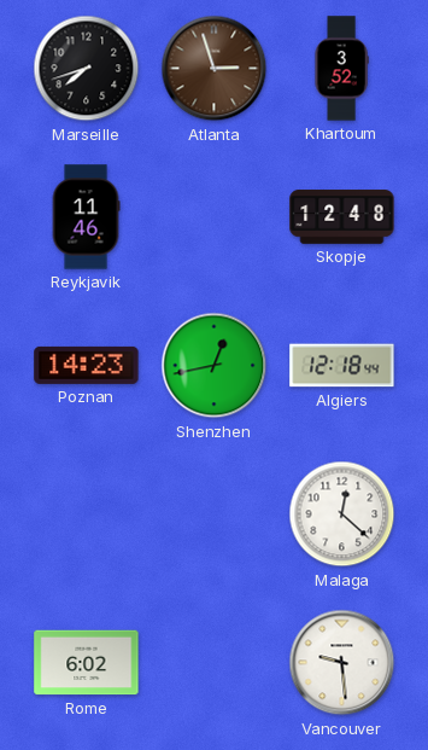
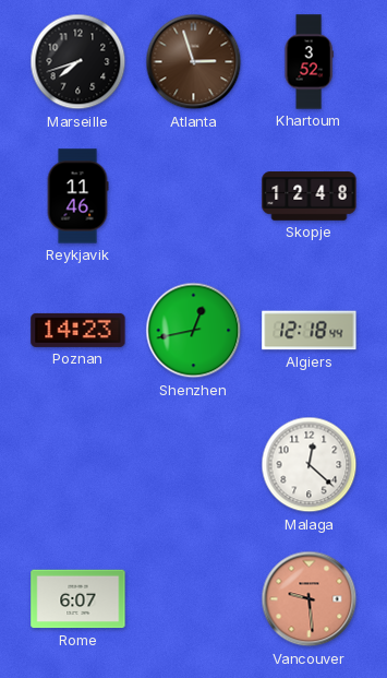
Rome: 6:02 -> 6:07 (78, 599)
Vancouver dial: white -> salmon (310, 599)
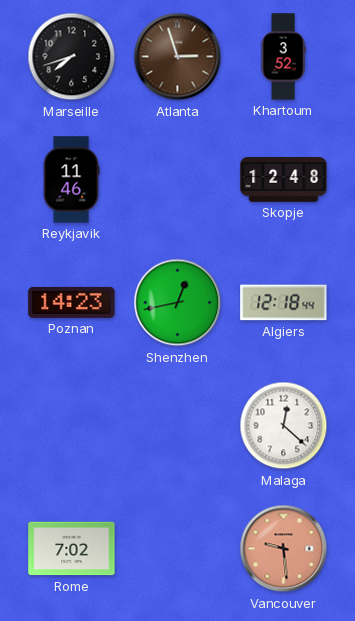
Rome: 6:07 -> 7:02 (72, 549)
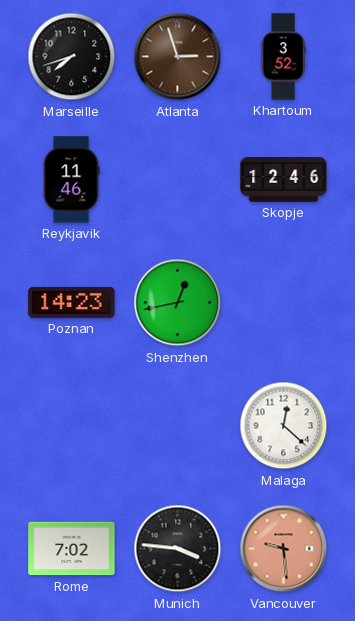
Skopje: 12:48 -> 12:46 (284, 180)
Algiers: 12:18 -> none (284, 303)
Munich: none -> 3:46 (178, 549)
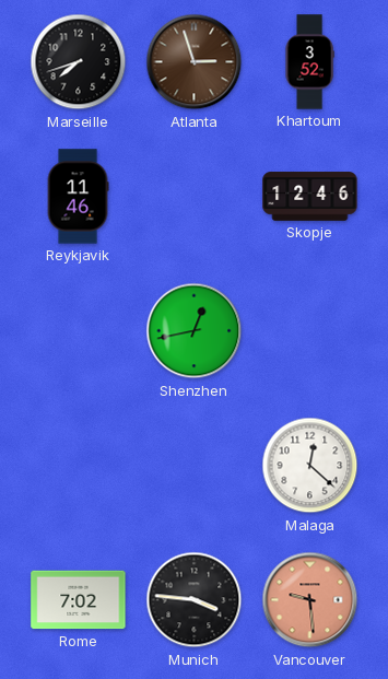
Poznan: 14:23 -> none (72, 302)
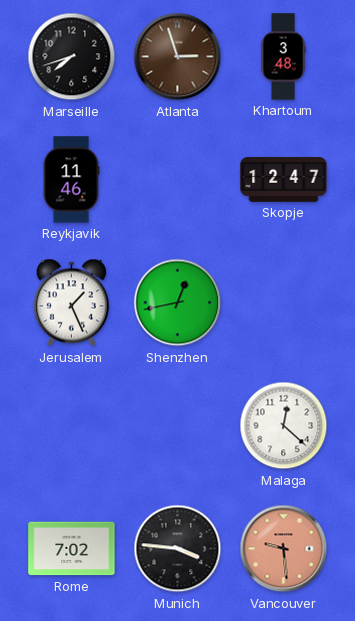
Khartoum: 3:52 -> 3:48 (283, 57)
Skopje: 12:46 -> 12:47 (284, 180)
Jerusalem: none -> 1:26 (71, 303)
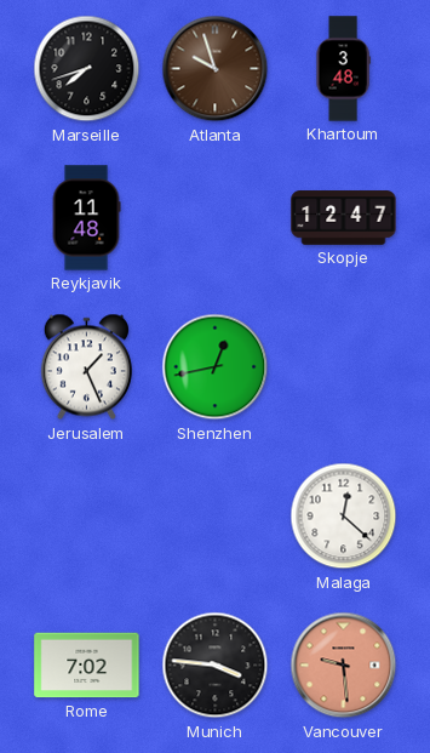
Atlanta: 2:57 -> 9:57 (216, 69)
Reykjavik: 11:46 -> 11:48 (86, 218)
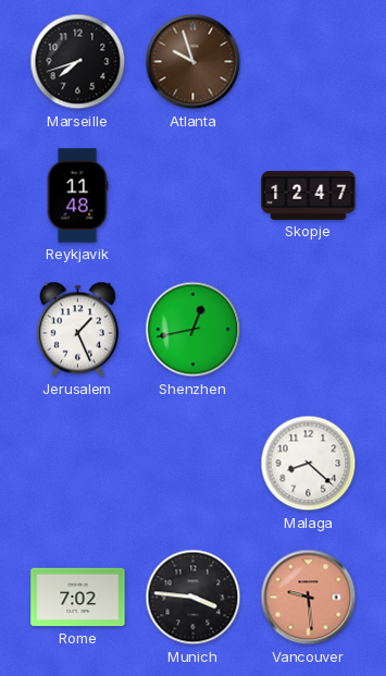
Khartoum: 3:48 -> none (343, 69)
Malaga: 12:22 -> 8:22 (309, 464)
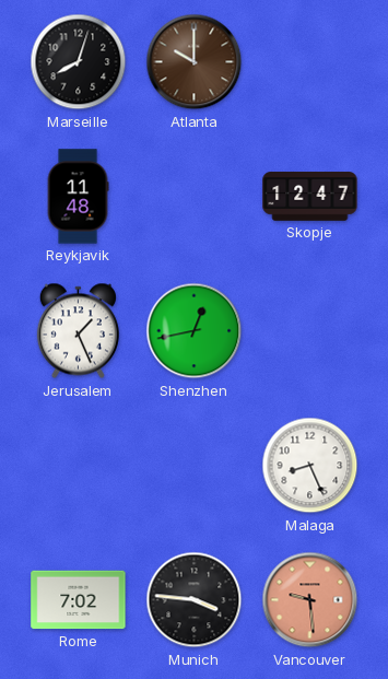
Marseille: 7:42 -> 8:03 (79, 62)
Atlanta: 9:57 -> 10:00 (195, 62)
Malaga: 8:22 -> 8:26 (310, 466)
